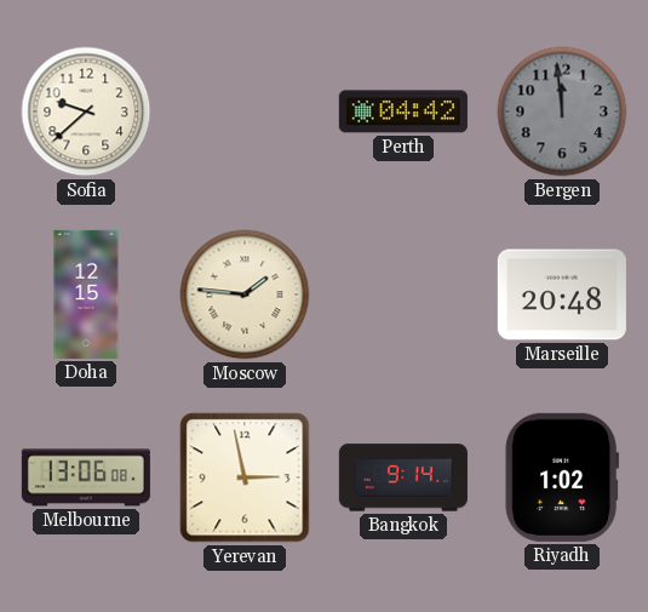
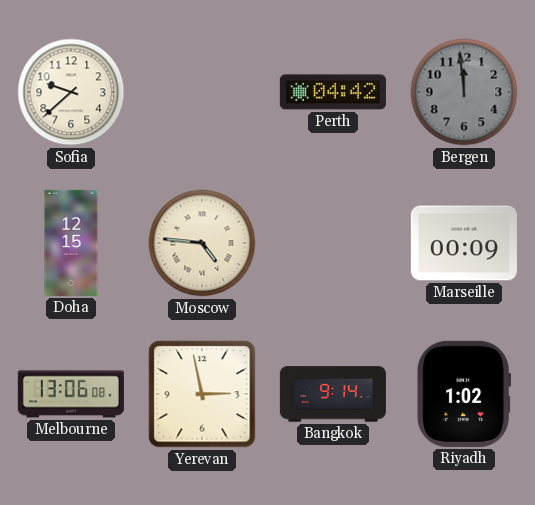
Moscow: 1:46 -> 4:46 (202, 243)
Marseille: 20:48 -> 00:09 (464, 243)
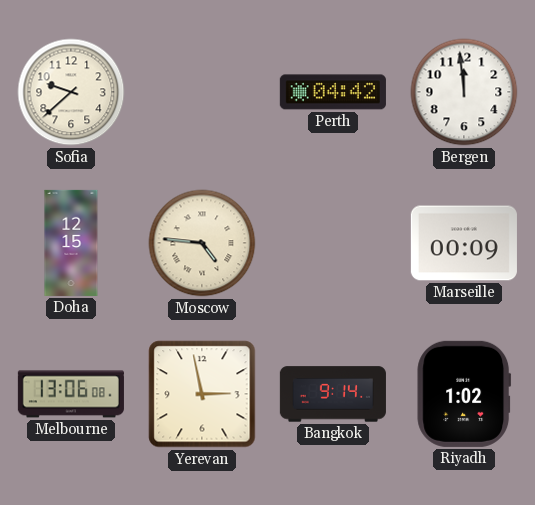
Bergen dial: grey -> white (464, 92)
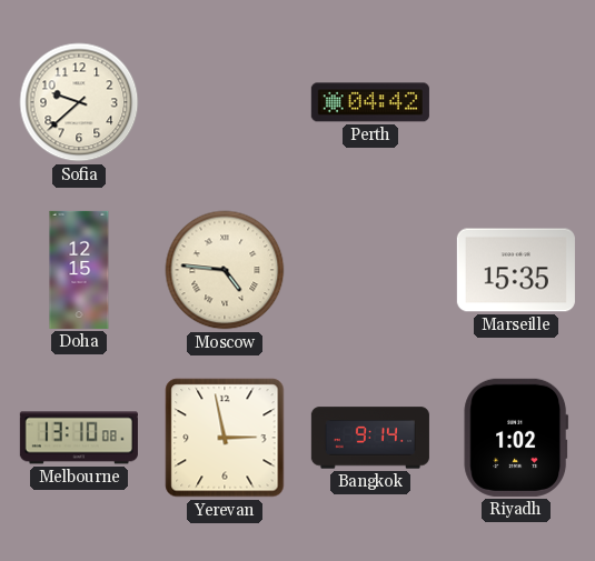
Bergen: 11:59 -> none (464, 92)
Marseille: 00:09 -> 15:35 (516, 270)
Melbourne: 13:06 -> 13:10 (79, 438)
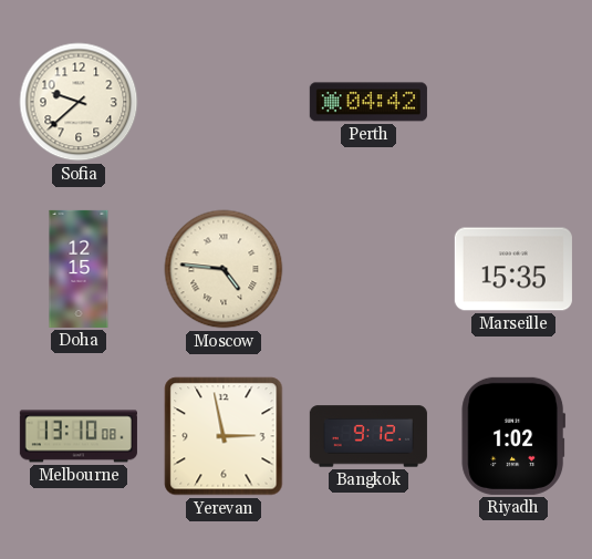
Bangkok: 9:14 -> 9:12 (368, 436)
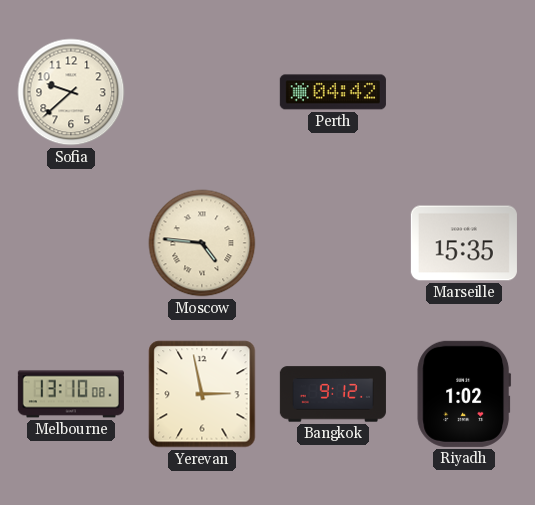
Doha: 12:15 -> none (79, 269)
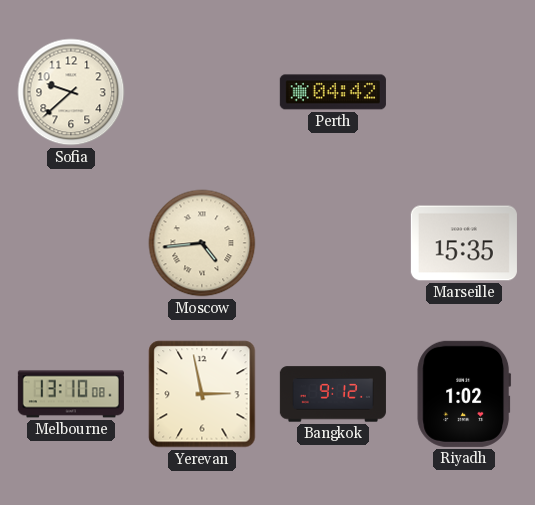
Moscow: 4:46 -> 4:44 (202, 243)
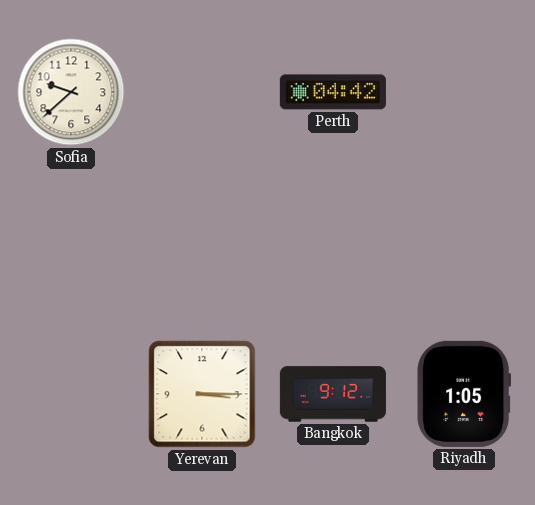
Moscow: 4:44 -> none (202, 243)
Marseille: 15:35 -> none (464, 243)
Melbourne: 13:10 -> none (71, 394)
Yerevan: 2:58 -> 3:15 (202, 394)
Riyadh: 1:02 -> 1:05 (464, 394)
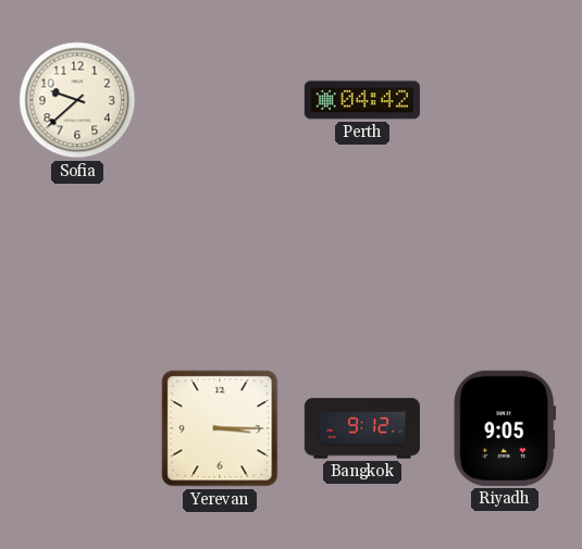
Riyadh: 1:05 -> 9:05 (505, 428)
